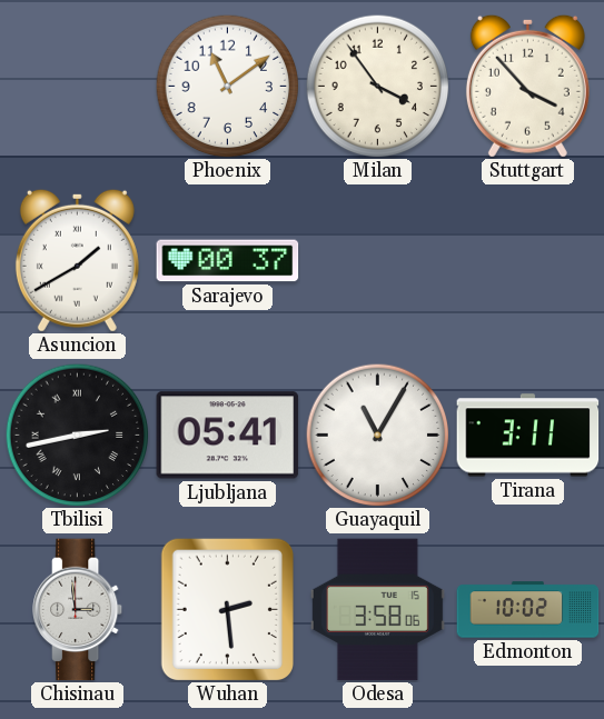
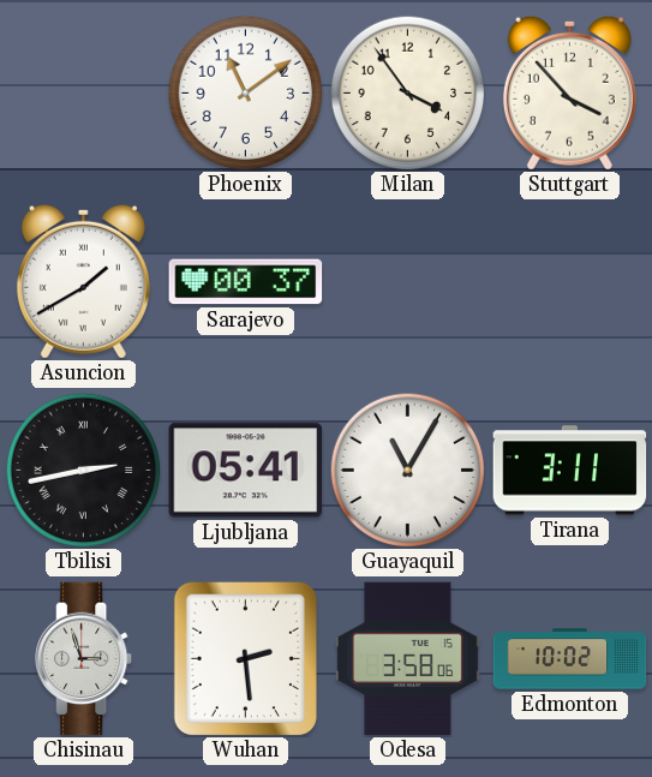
Chisinau: 2:59 -> 2:57 (85, 659)
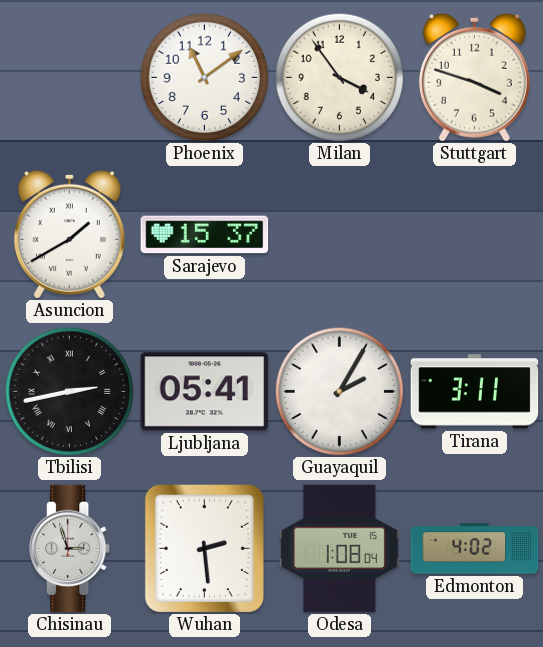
Stuttgart: 3:53 -> 3:48 (474, 77)
Sarajevo: 00:37 -> 15:37 (205, 235)
Guayaquil: 11:05 -> 2:05 (339, 391)
Odesa: 3:58 -> 1:08 (339, 549)
Edmonton: 10:02 -> 4:02 (475, 549)
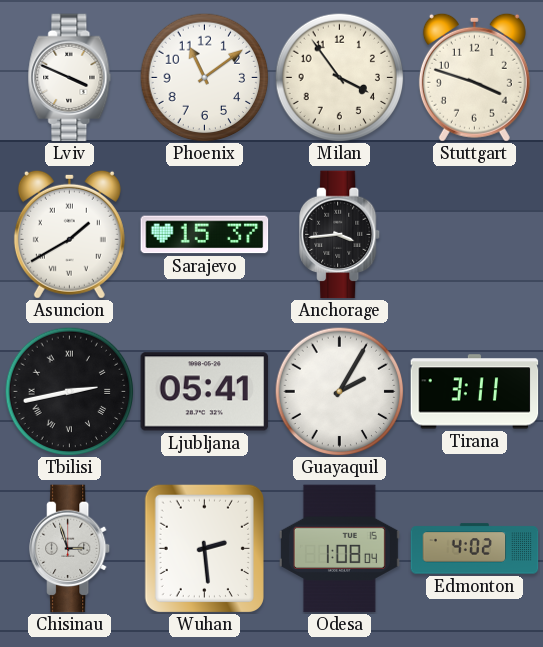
Lviv: none -> 3:49 (70, 78)
Anchorage: none -> 3:44 (341, 235)
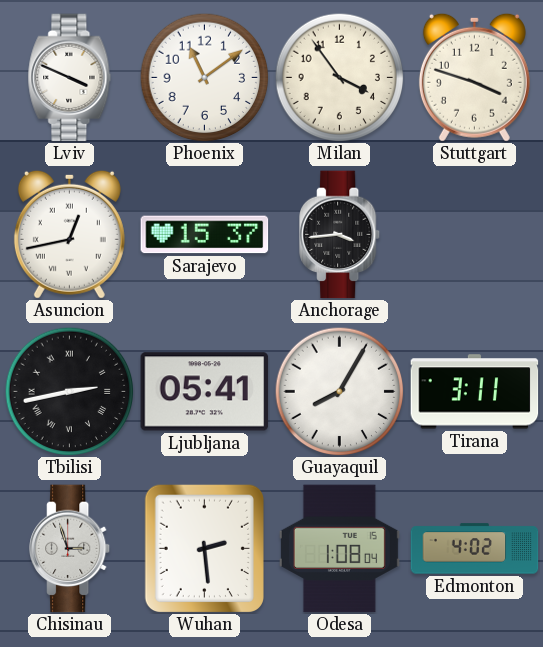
Asuncion: 1:40 -> 12:43 (69, 234)
Guayaquil: 2:05 -> 8:05 (339, 391)
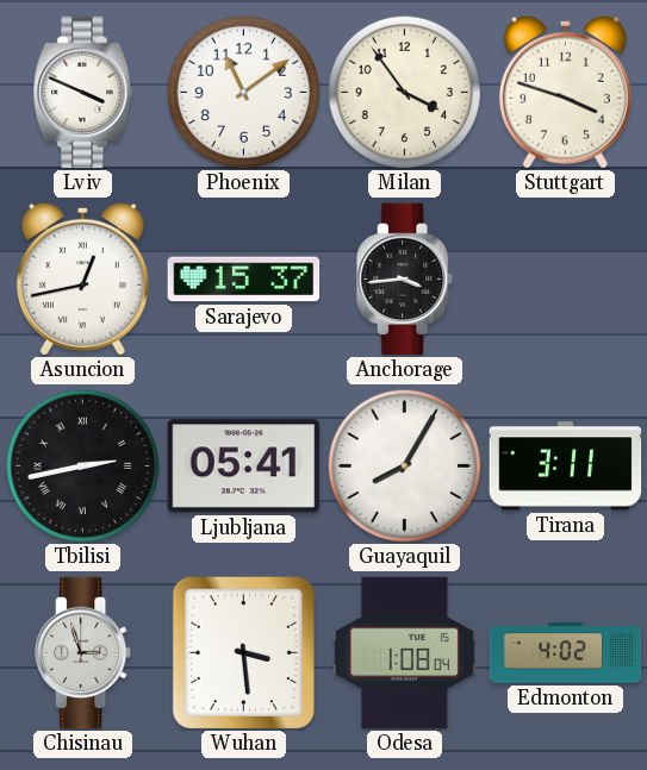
Wuhan: 2:29 -> 3:29 (243, 652)
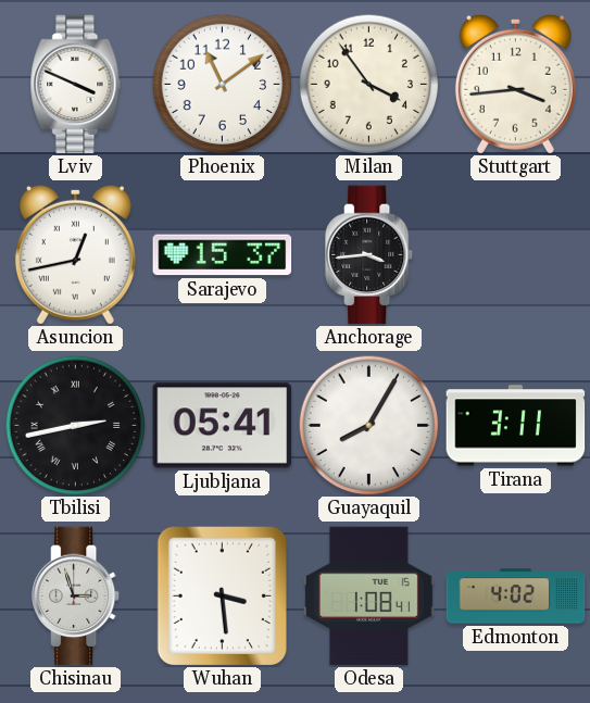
Stuttgart: 3:48 -> 3:44 (515, 84)
Odesa: 1:08:04 -> 1:08:41 (368, 597)
